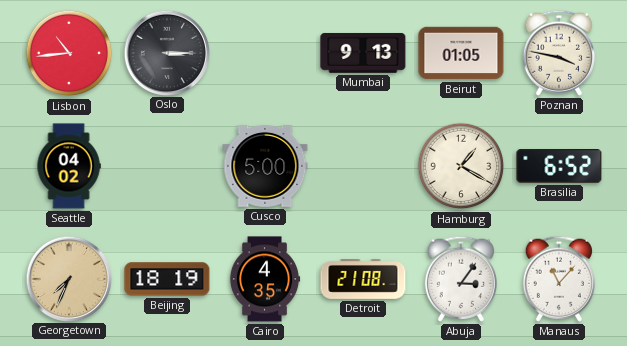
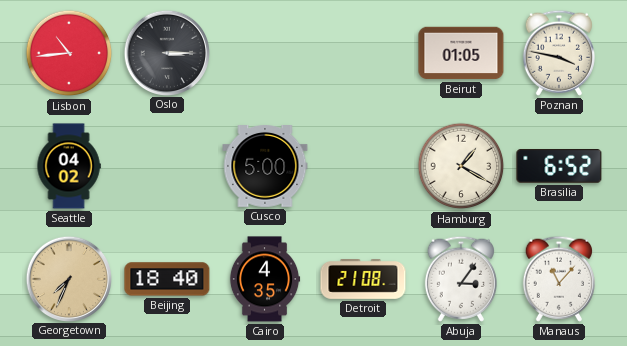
Mumbai: 9:13 -> none (363, 53)
Beijing: 18:19 -> 18:40 (167, 279)
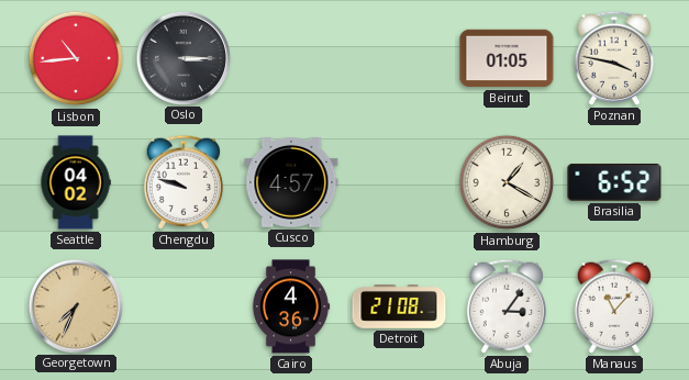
Chengdu: none -> 9:48 (184, 182)
Cusco: 5:00 -> 4:57 (291, 183)
Beijing: 18:40 -> none (167, 279)
Cairo: 4:35 -> 4:36 (291, 306)
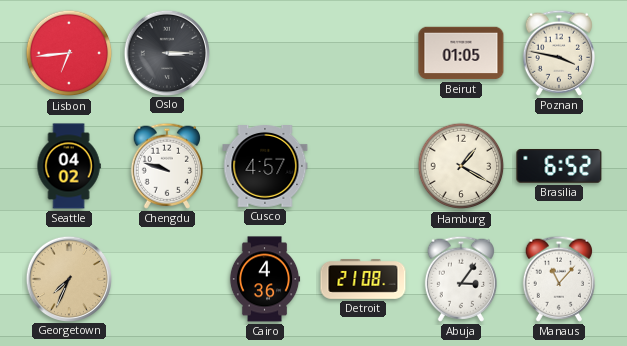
Lisbon: 10:44 -> 6:44 (69, 53)
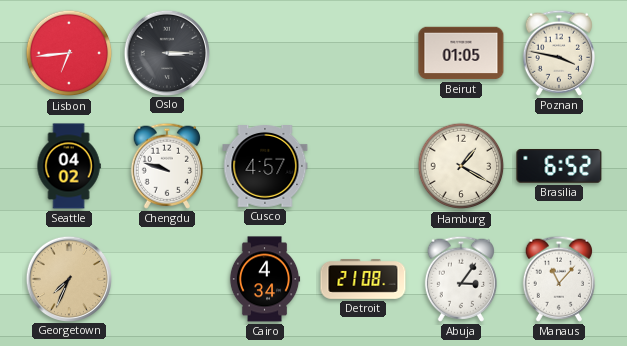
Cairo: 4:36 -> 4:34 (265, 279)
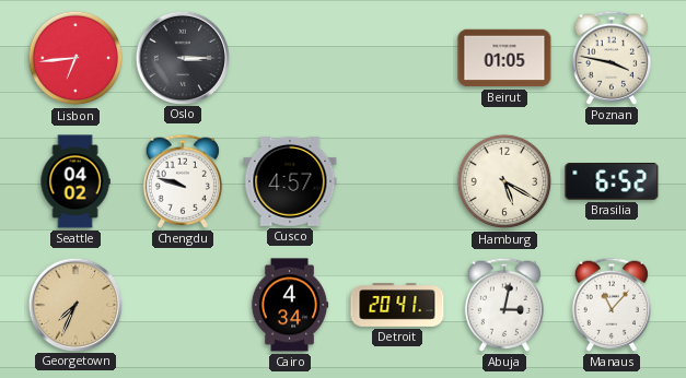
Hamburg: 1:20 -> 5:20 (504, 181)
Detroit: 21:08 -> 20:41 (397, 306)
Abuja: 3:06 -> 3:02 (504, 305)
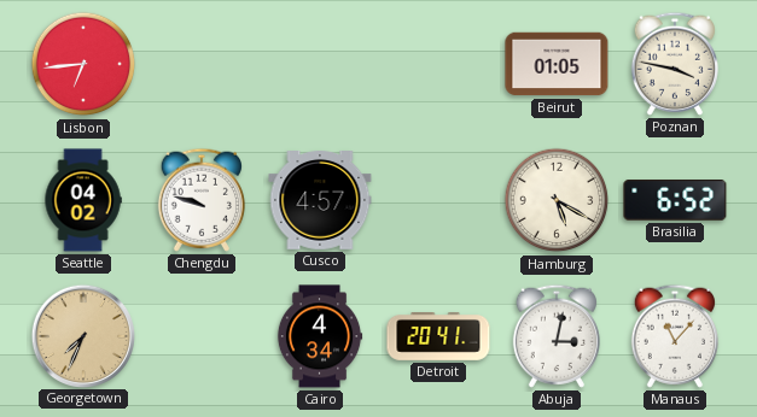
Oslo: 3:15 -> none (182, 57)
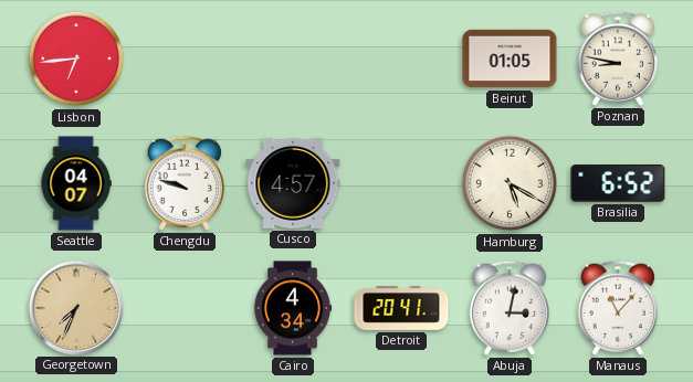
Poznan: 3:47 -> 8:47 (618, 59)
Seattle: 04:02 -> 04:07 (76, 183)
